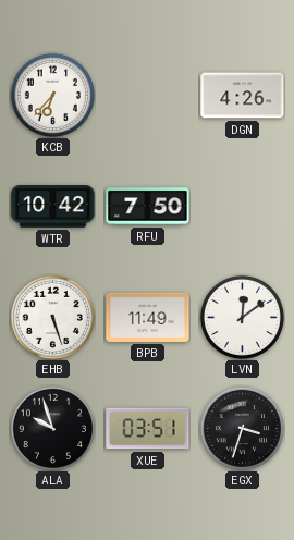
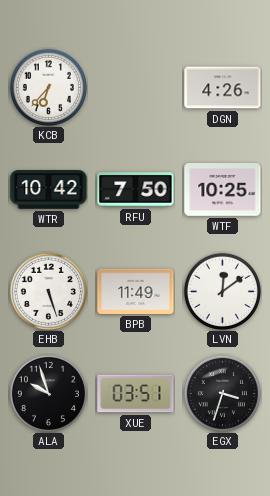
WTF: none -> 10:25 (223, 190)
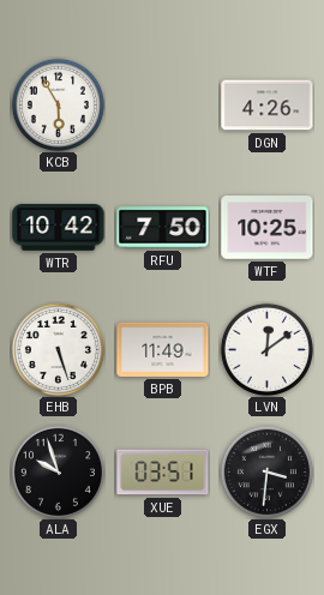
KCB: 6:37 -> 5:55 (58, 104)
EGX: 3:33 -> 3:31 (266, 471)
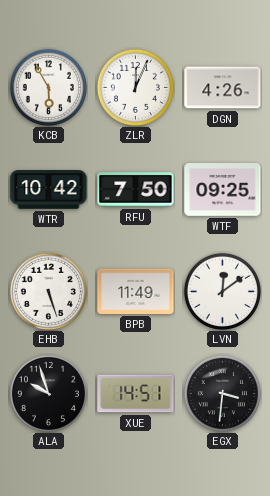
ZLR: none -> 12:04 (135, 87)
WTF: 10:25 -> 09:25 (223, 190)
XUE: 03:51 -> 14:51 (136, 394)
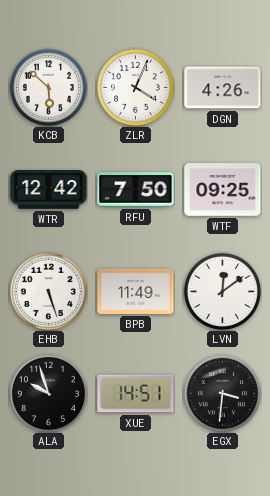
KCB: 5:55 -> 5:52 (48, 87)
ZLR: 12:04 -> 4:04 (135, 87)
WTR: 10:42 -> 12:42 (49, 190)
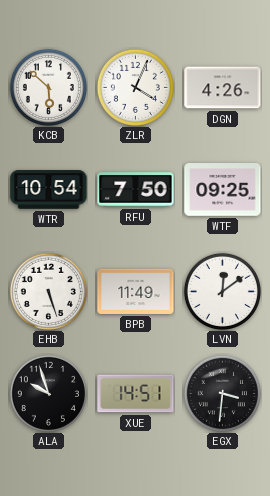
WTR: 12:42 -> 10:54 (49, 190)
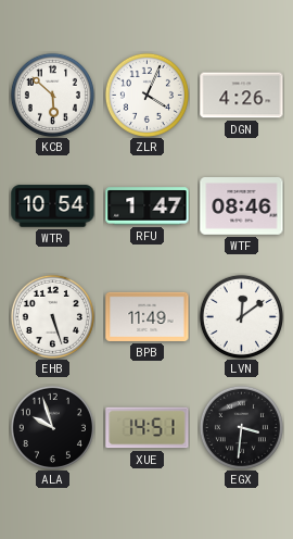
RFU: 7:50 -> 1:47 (148, 206)
WTF: 09:25 -> 08:46 (242, 206)
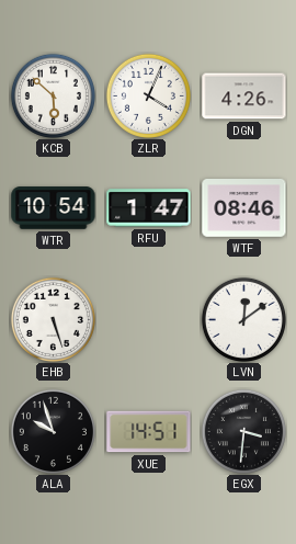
BPB: 11:49 -> none (148, 316)
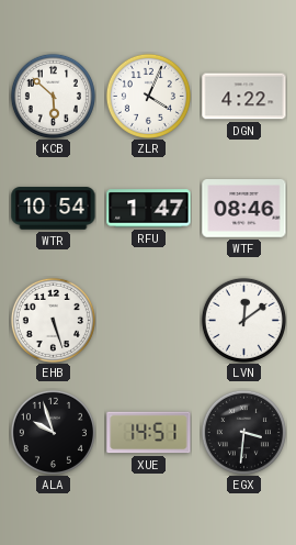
DGN: 4:26 -> 4:22 (244, 97)
